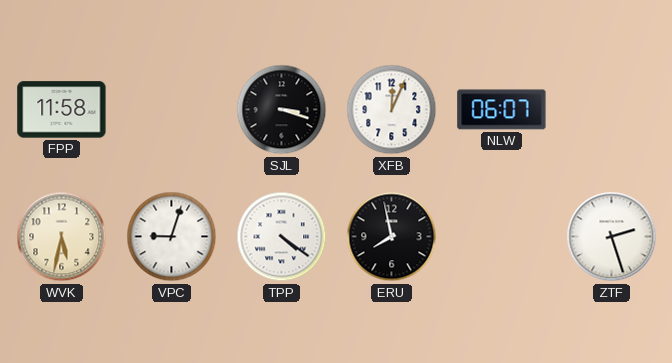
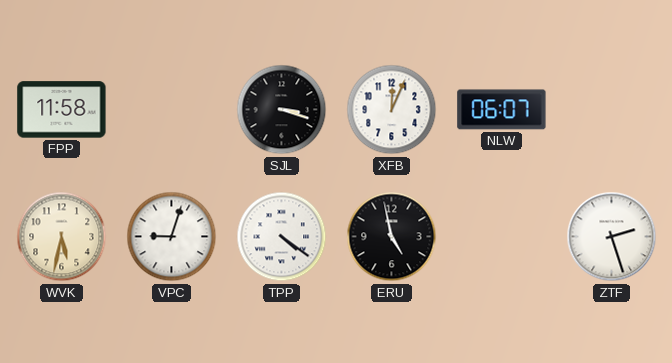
ERU: 7:58 -> 4:58 (392, 237)
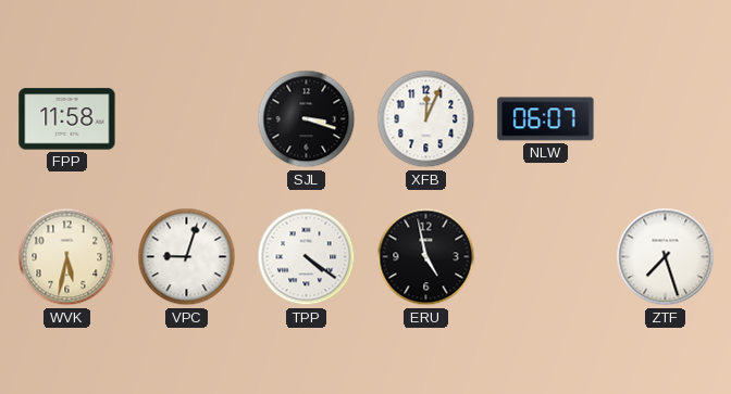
ZTF: 2:27 -> 7:27 (666, 257)
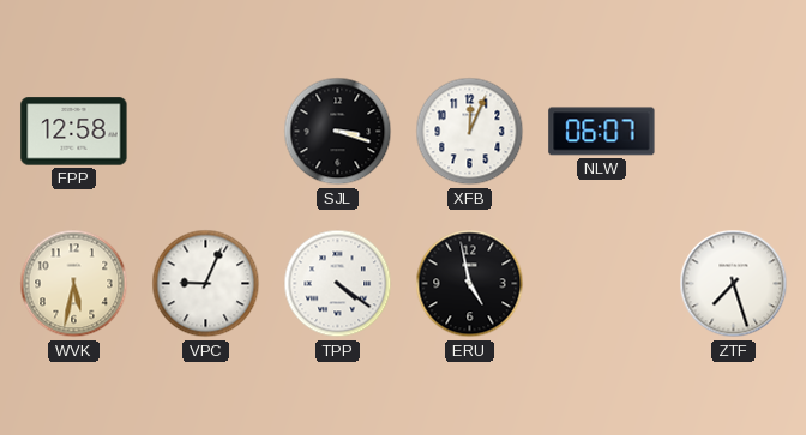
FPP: 11:58 -> 12:58 (74, 132)
VPC: 9:03 -> 9:04 (206, 284)
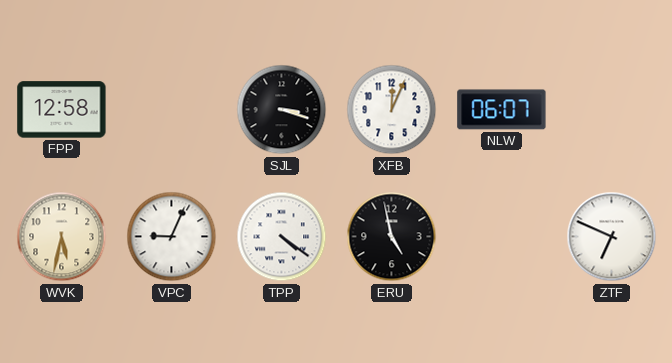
ZTF: 7:27 -> 6:49 (612, 237)
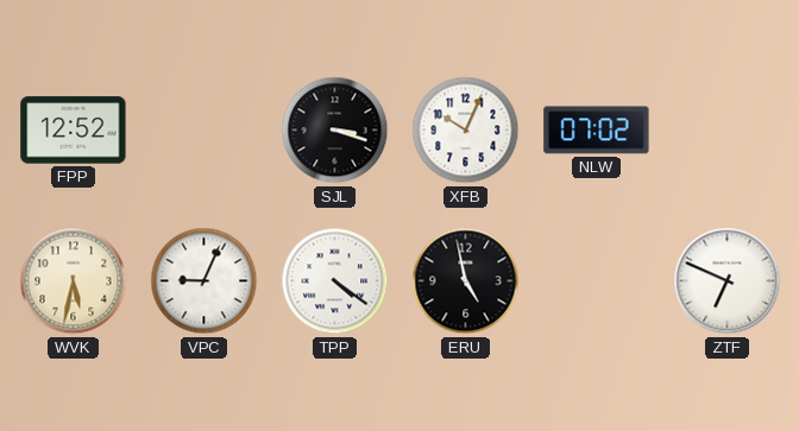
FPP: 12:58 -> 12:52 (74, 131)
XFB: 12:04 -> 10:04 (466, 131)
NLW: 06:07 -> 07:02 (597, 131)
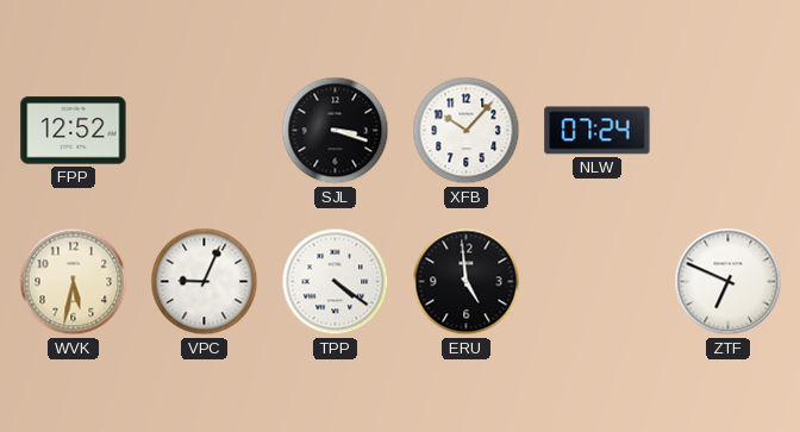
XFB: 10:04 -> 10:07 (467, 131)
NLW: 07:02 -> 07:24 (598, 131)
ERU: 4:58 -> 4:59 (467, 282)
